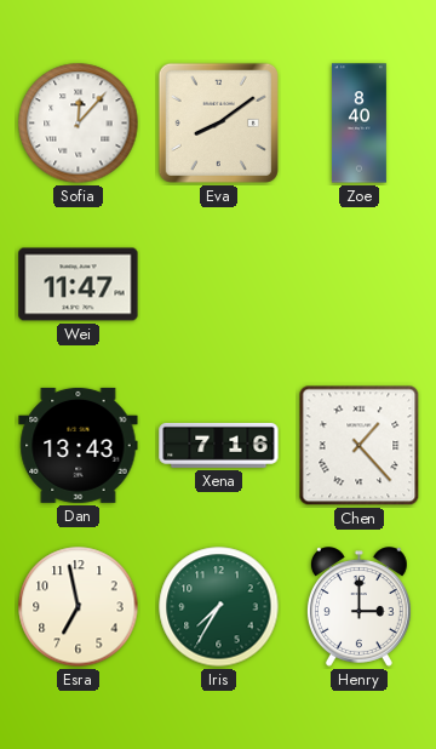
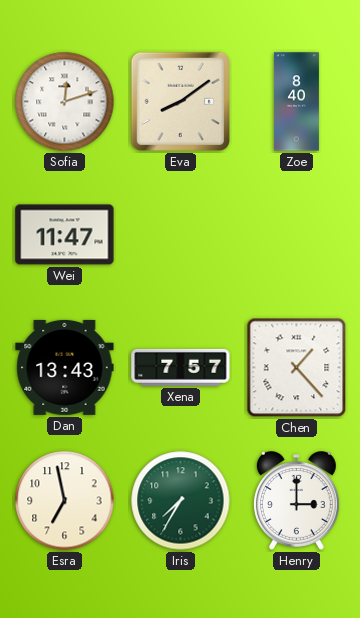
Sofia: 12:07 -> 12:12 (65, 102)
Xena: 7:16 -> 7:57 (181, 367)
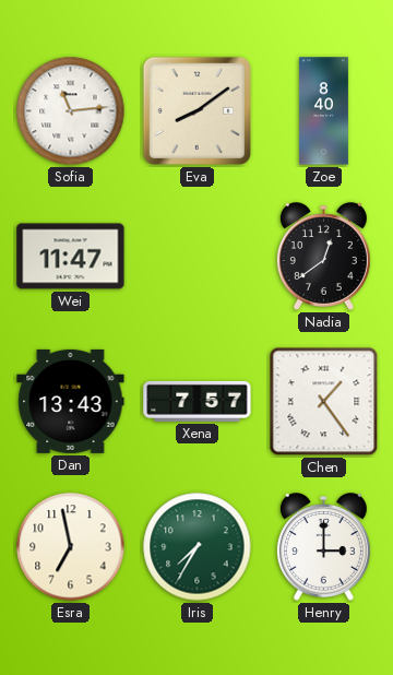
Sofia: 12:12 -> 11:14 (71, 111)
Nadia: none -> 12:39 (323, 257)
Chen: 1:23 -> 1:24 (324, 402)
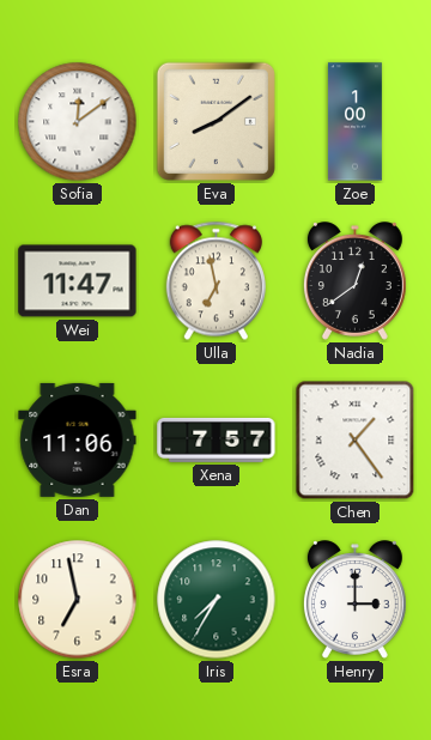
Sofia: 11:14 -> 12:09 (78, 122)
Zoe: 8:40 -> 1:00 (354, 122)
Ulla: none -> 6:58 (215, 281)
Dan: 13:43 -> 11:06 (78, 439)
